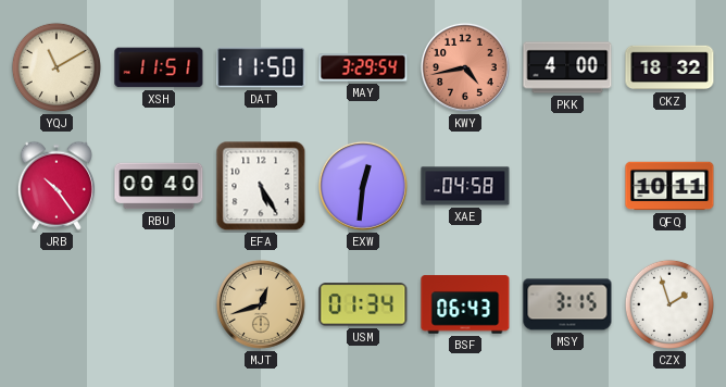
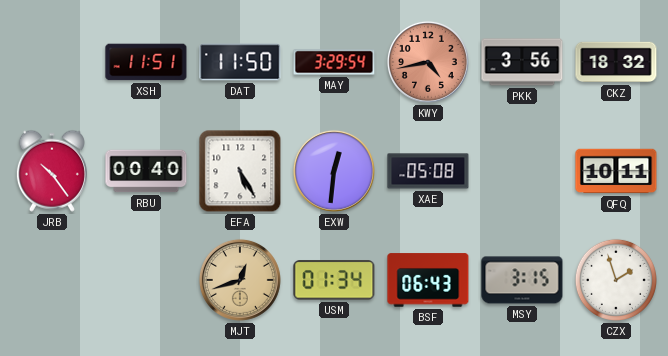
YQJ: 11:10 -> none (57, 67)
PKK: 4:00 -> 3:56 (522, 62)
XAE: 04:58 -> 05:08 (428, 171)
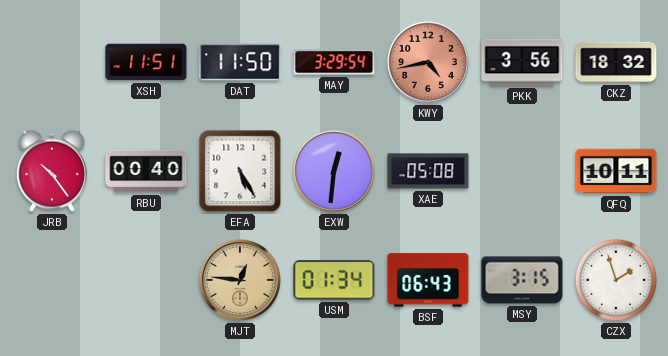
MJT: 12:42 -> 12:46 (240, 280)
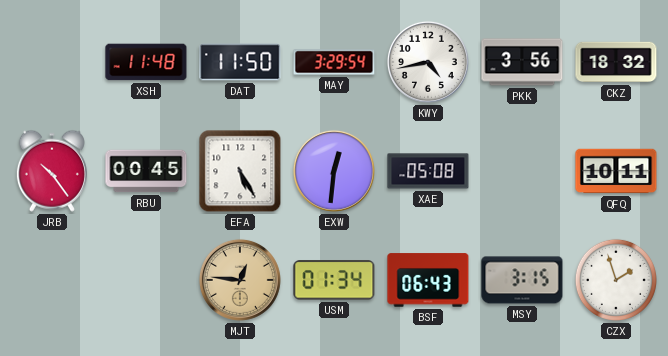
XSH: 11:51 -> 11:48 (146, 62)
KWY dial: salmon -> white (428, 62)
RBU: 00:40 -> 00:45 (146, 171)
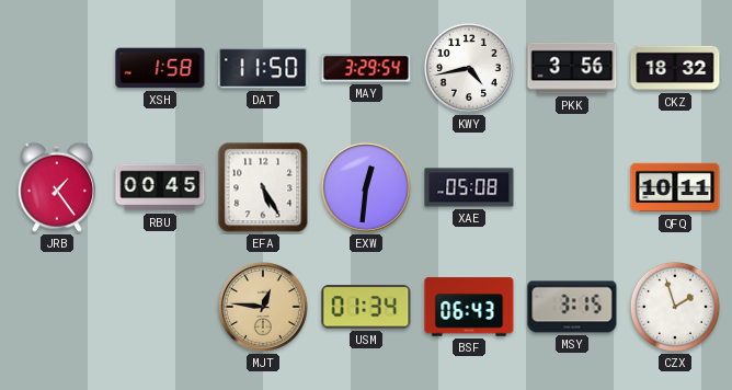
XSH: 11:48 -> 1:58 (160, 68)
JRB: 10:24 -> 1:24 (57, 187)
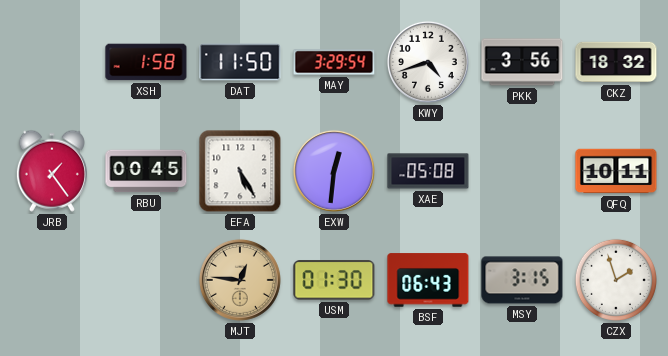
KWY: 4:43 -> 4:42 (428, 62)
USM: 01:34 -> 01:30 (334, 280)
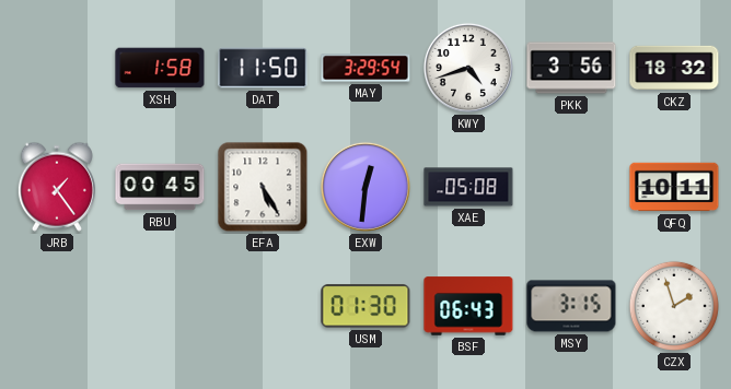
MJT: 12:46 -> none (240, 280)
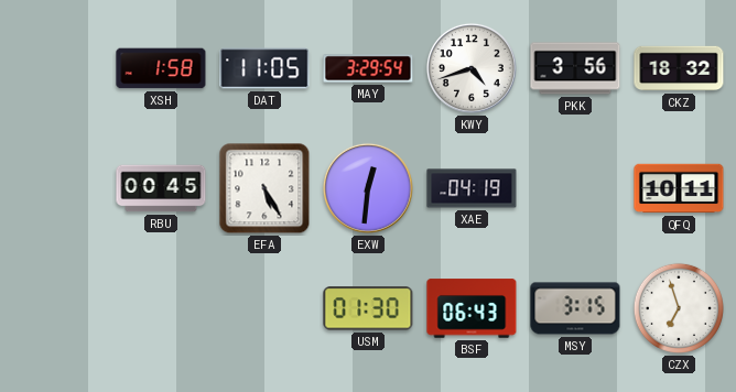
DAT: 11:50 -> 11:05 (264, 68)
JRB: 1:24 -> none (57, 187)
XAE: 05:08 -> 04:19 (472, 188)
CZX: 1:57 -> 6:57 (679, 308)
